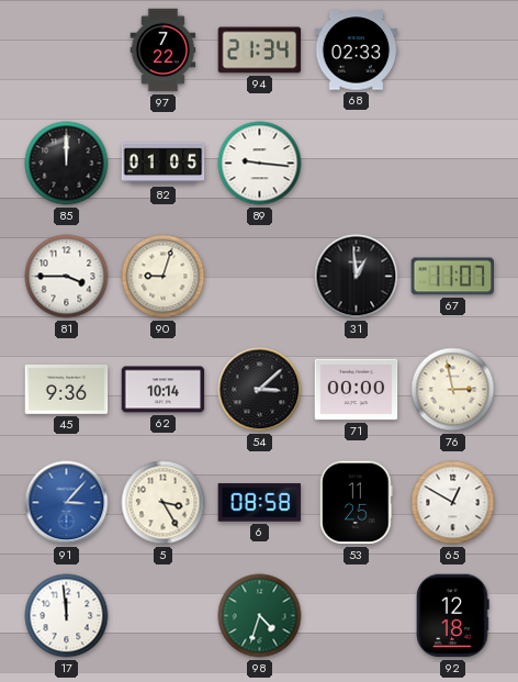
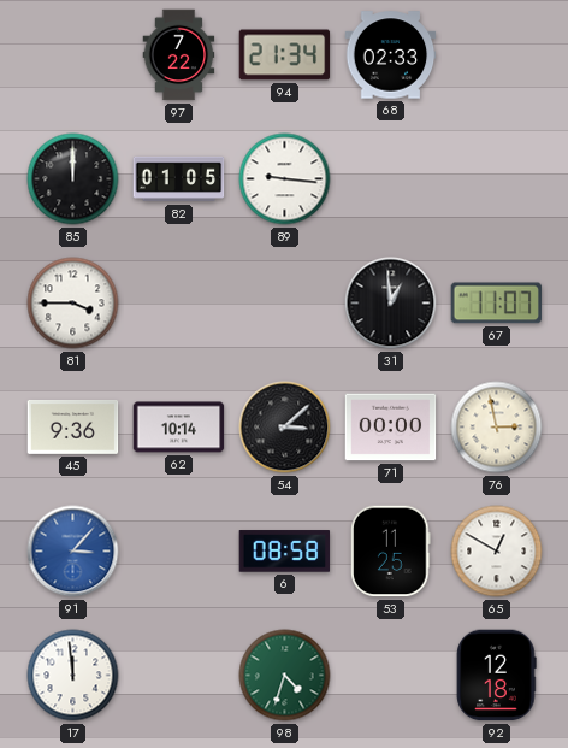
90: 9:03 -> none (164, 277)
5: 3:25 -> none (164, 503)
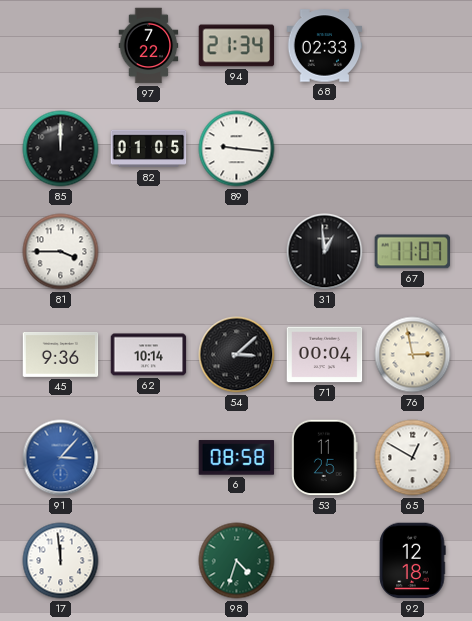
71: 00:00 -> 00:04 (325, 355)
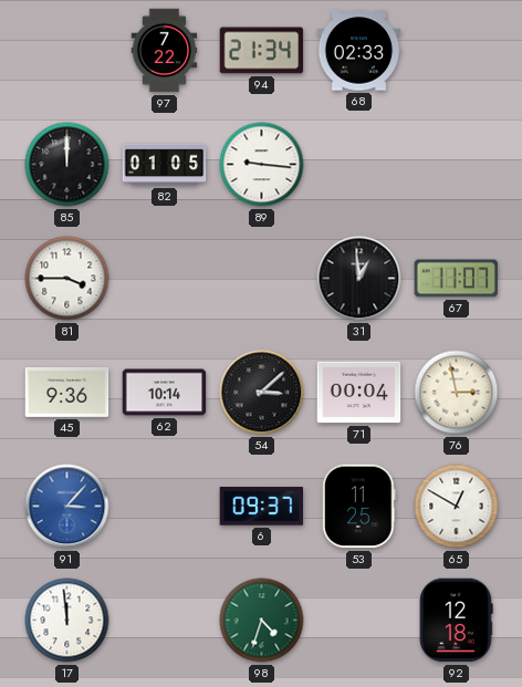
6: 08:58 -> 09:37 (262, 507)
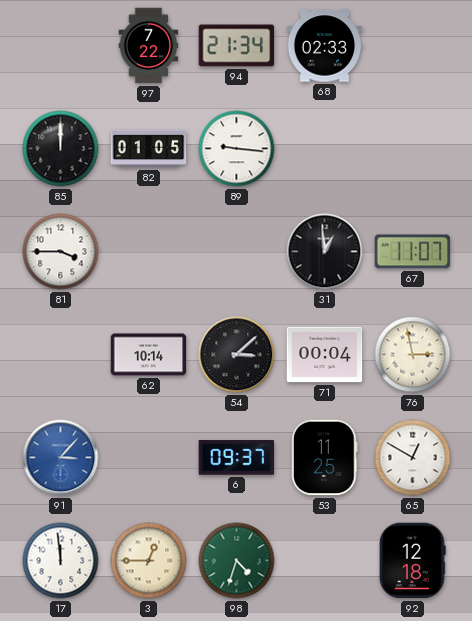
45: 9:36 -> none (67, 393)
3: none -> 12:45 (149, 561)
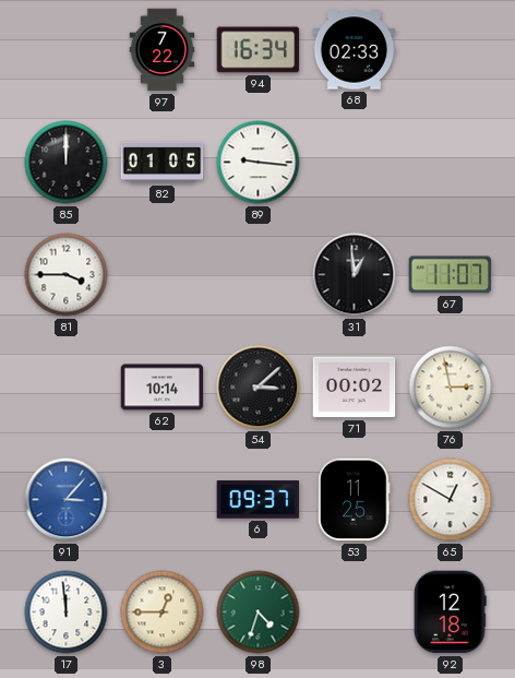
94: 21:34 -> 16:34 (259, 50)
71: 00:04 -> 00:02 (355, 388)
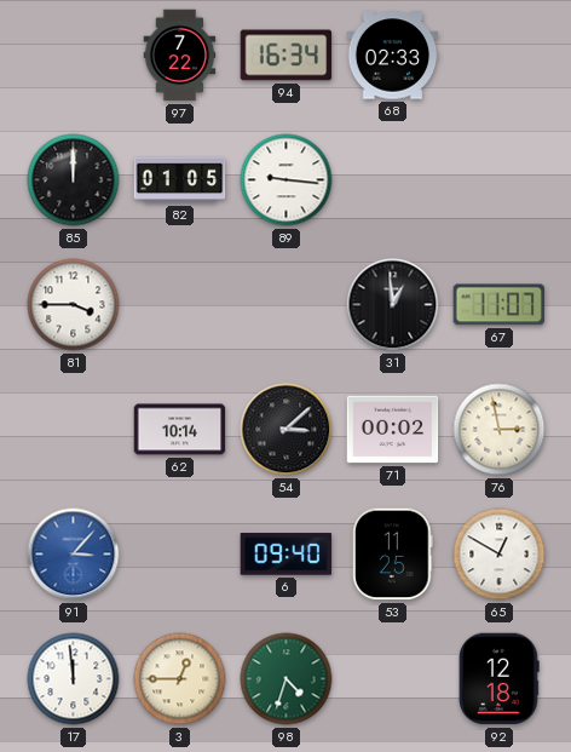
6: 09:37 -> 09:40 (287, 555)
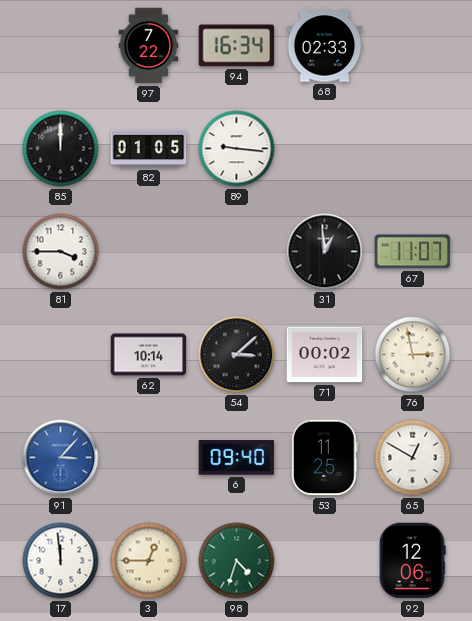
92: 12:18 -> 12:06 (413, 561)
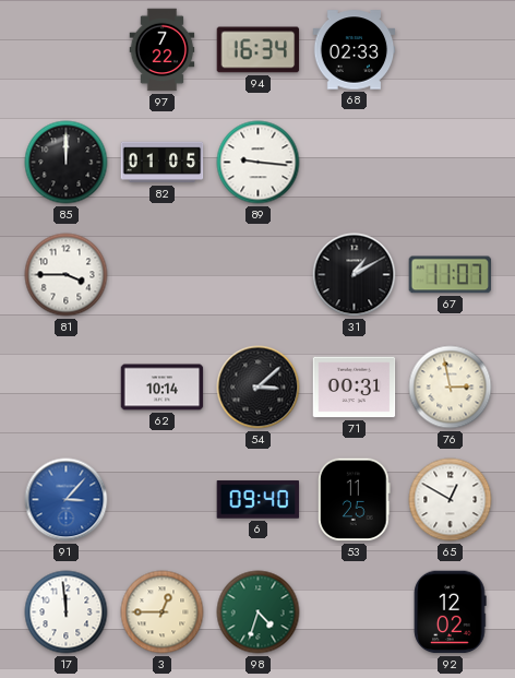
31: 12:59 -> 1:10 (355, 275)
71: 00:02 -> 00:31 (355, 388)
92: 12:06 -> 12:02 (451, 612)
